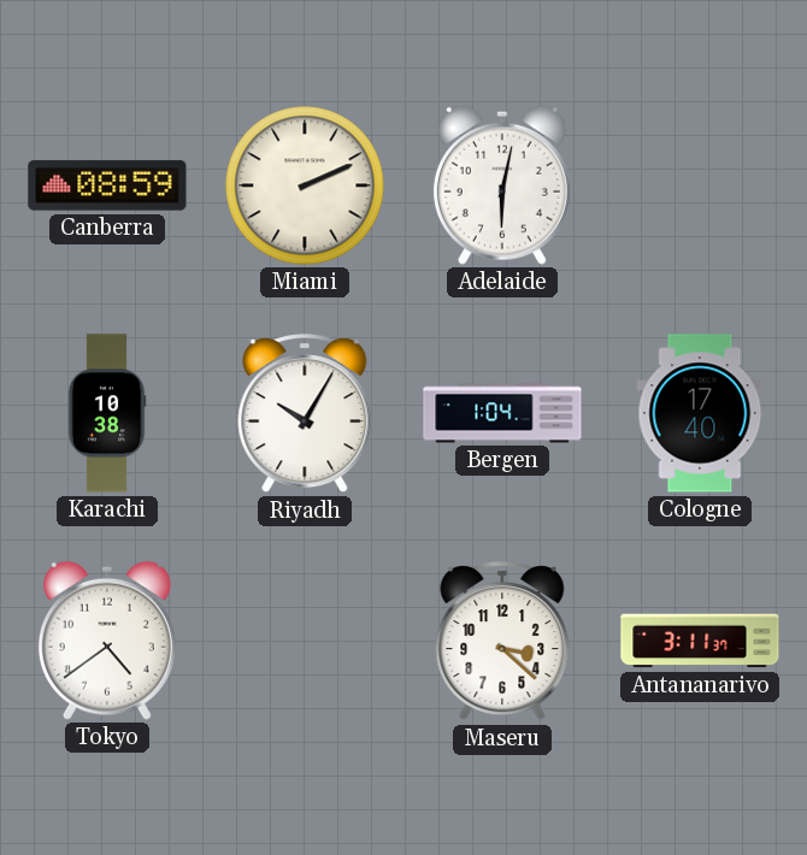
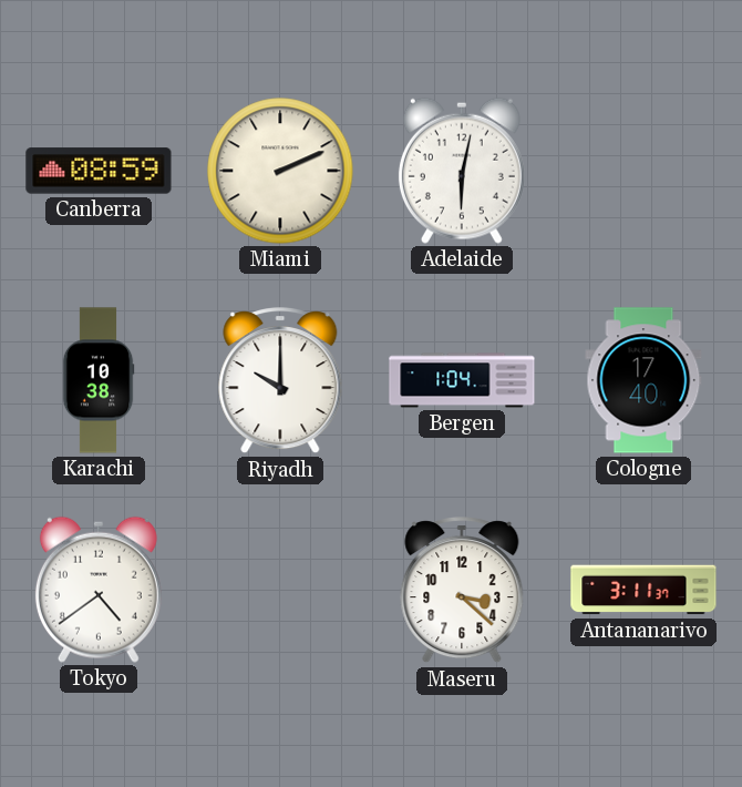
Riyadh: 10:05 -> 10:00 (280, 381)
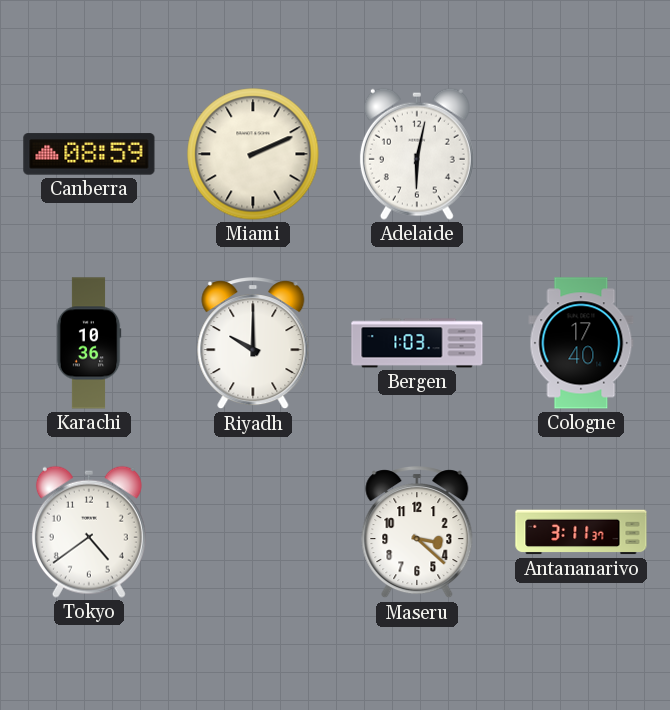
Karachi: 10:38 -> 10:36 (89, 343)
Bergen: 1:04 -> 1:03 (417, 343)
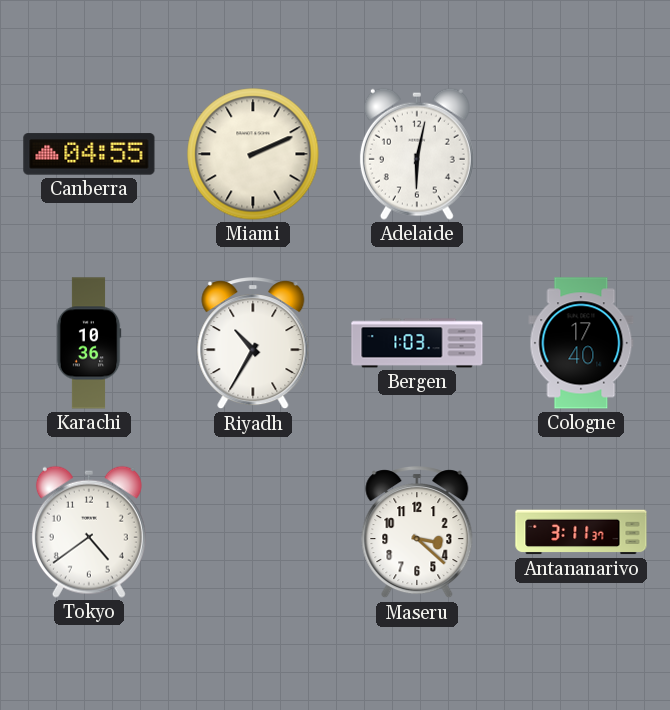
Canberra: 08:59 -> 04:55 (89, 154)
Riyadh: 10:00 -> 10:35 (253, 344)
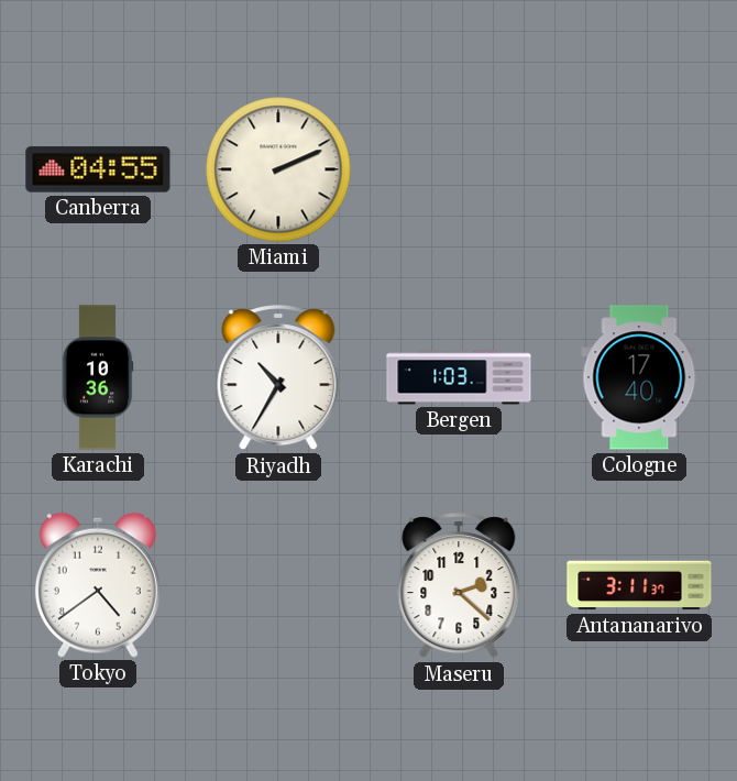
Adelaide: 6:02 -> none (417, 154)
Maseru: 3:22 -> 2:22 (459, 586)
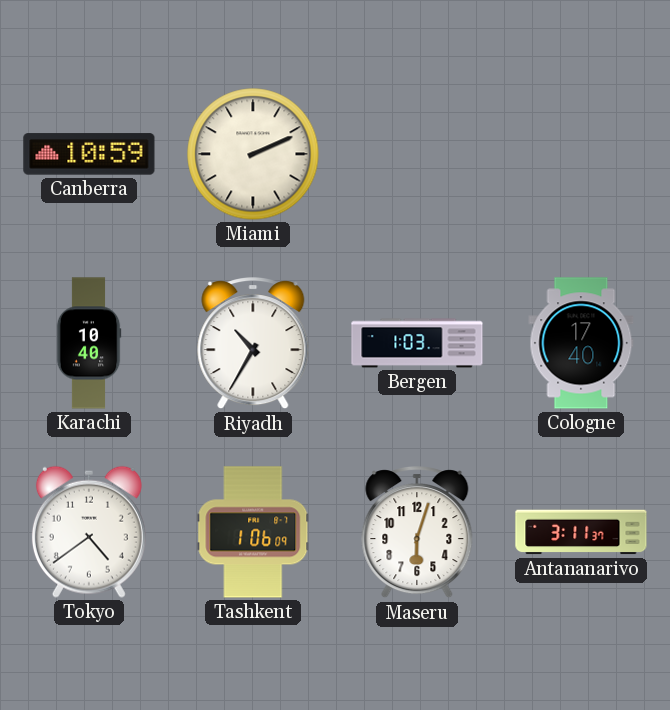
Canberra: 04:55 -> 10:59 (89, 154)
Karachi: 10:36 -> 10:40 (89, 343)
Tashkent: none -> 1:06 (253, 532)
Maseru: 2:22 -> 6:03 (417, 533)
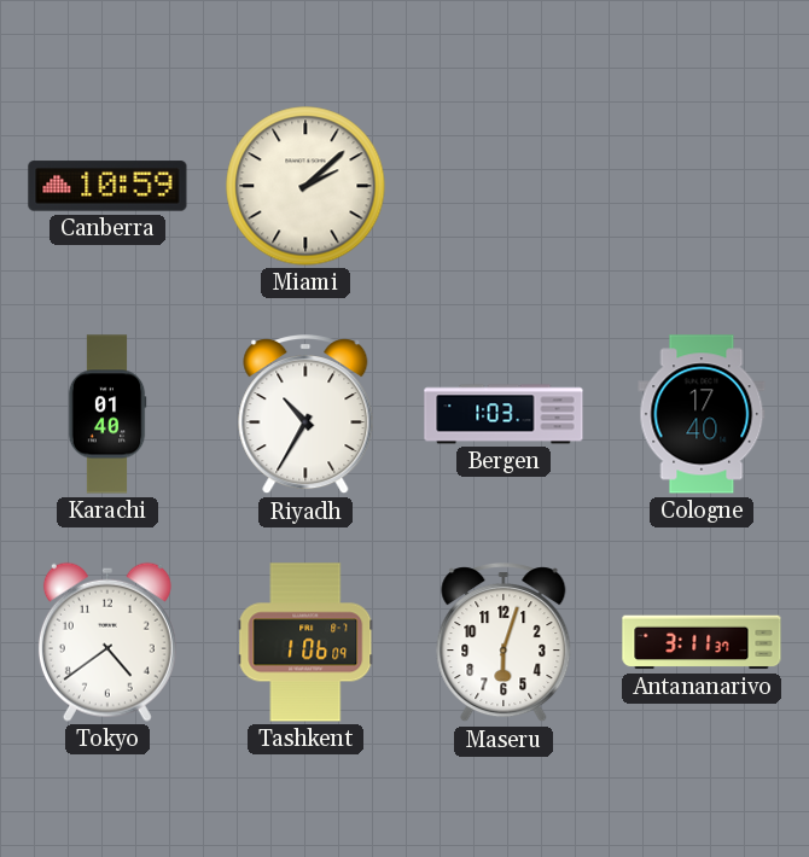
Miami: 2:11 -> 2:08 (305, 186)
Karachi: 10:40 -> 01:40 (107, 414)
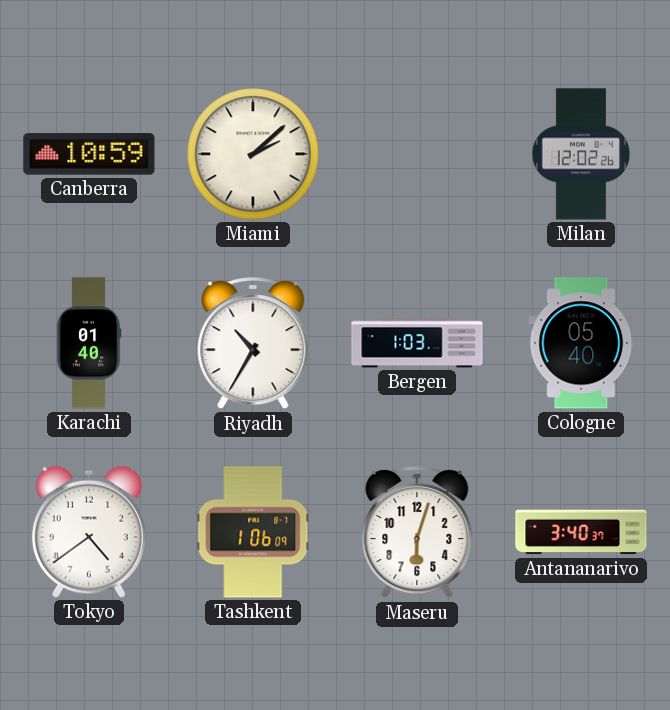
Milan: none -> 12:02 (581, 154)
Cologne: 17:40 -> 05:40 (581, 343)
Antananarivo: 3:11 -> 3:40 (581, 532)
